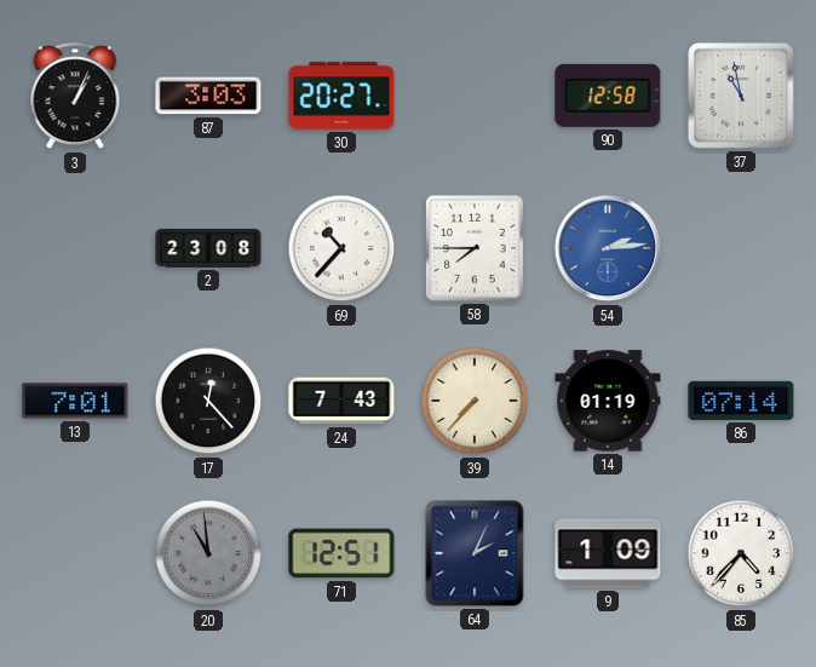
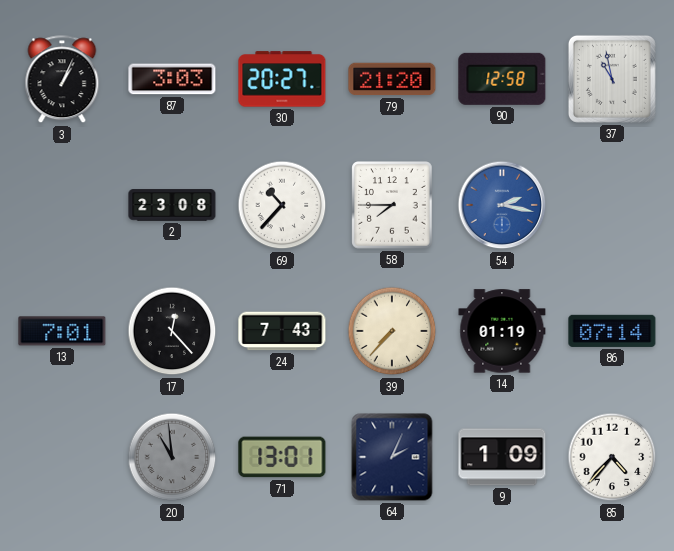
79: none -> 21:20 (392, 79)
54: 2:14 -> 2:17 (502, 205)
71: 12:51 -> 13:01 (282, 457)
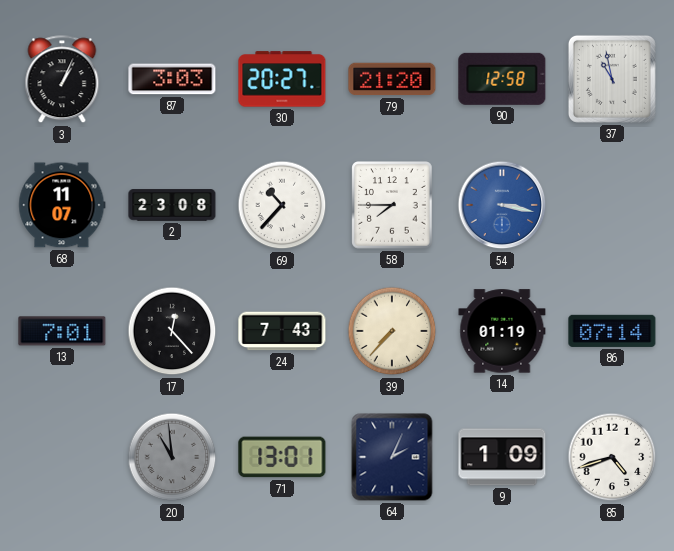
68: none -> 11:07 (62, 205)
54: 2:17 -> 3:17 (502, 205)
85: 4:37 -> 4:42 (612, 457)
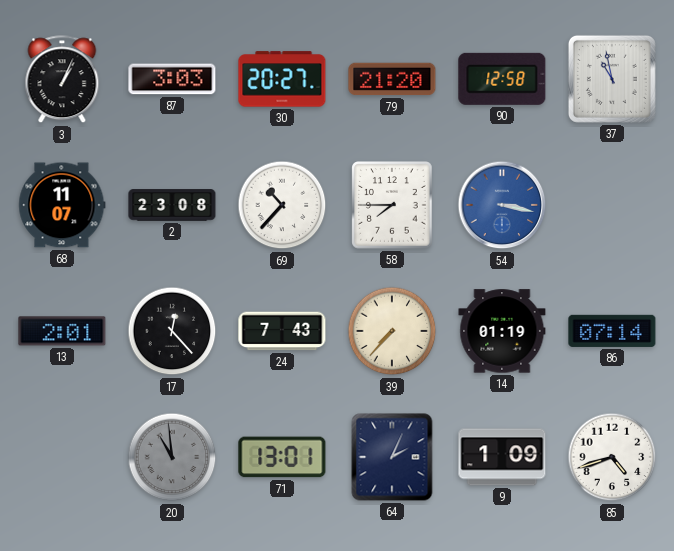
13: 7:01 -> 2:01 (62, 331)
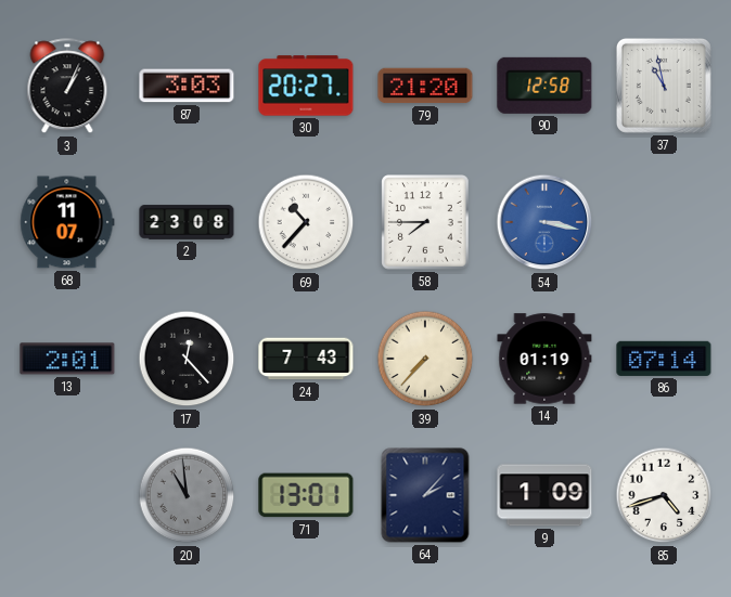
64: 2:04 -> 2:07 (425, 495)
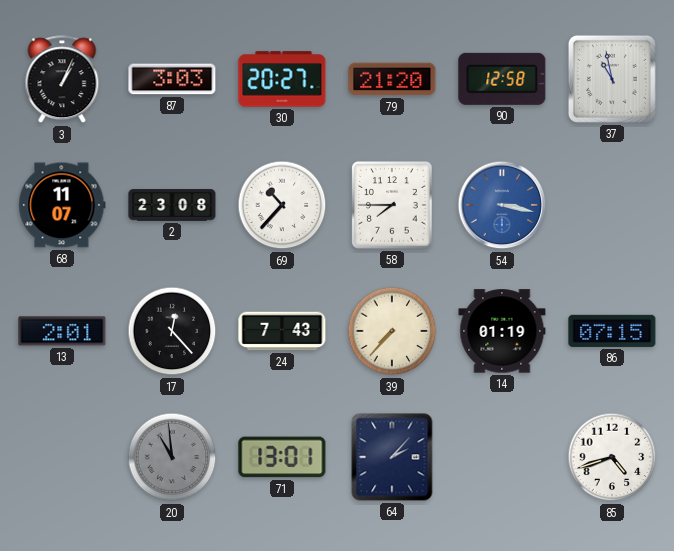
86: 07:14 -> 07:15 (612, 331)
9: 1:09 -> none (544, 495)
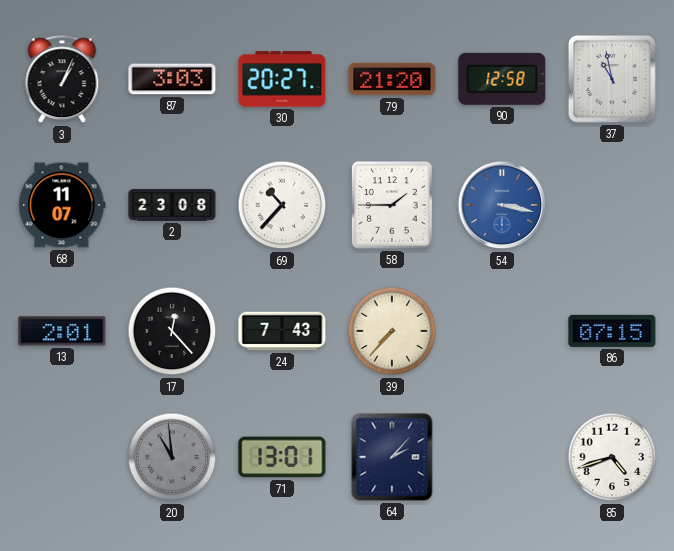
58: 7:45 -> 1:45 (392, 205)
14: 01:19 -> none (502, 331)
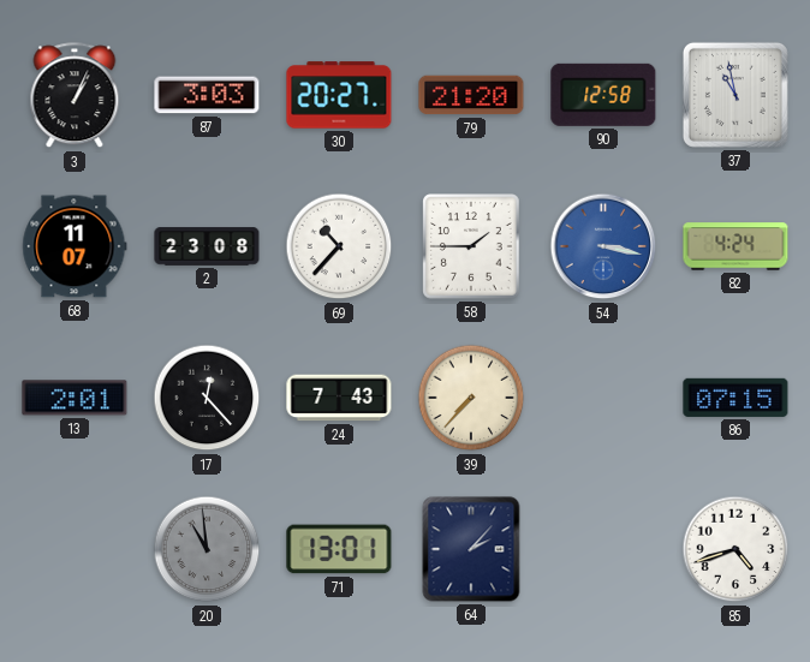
82: none -> 4:24 (735, 246)
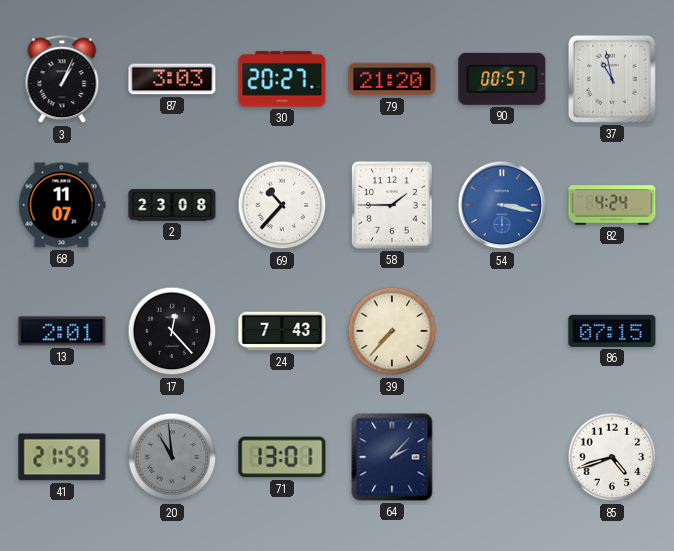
90: 12:58 -> 00:57 (502, 79)
41: none -> 21:59 (62, 457)
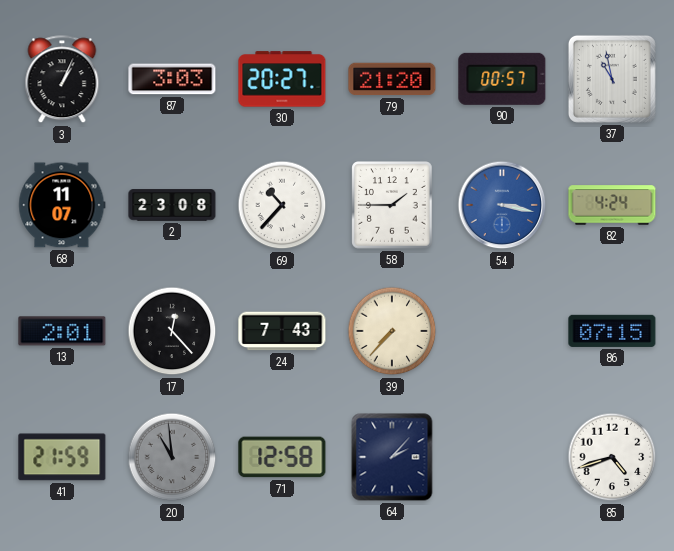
71: 13:01 -> 12:58 (282, 457)
